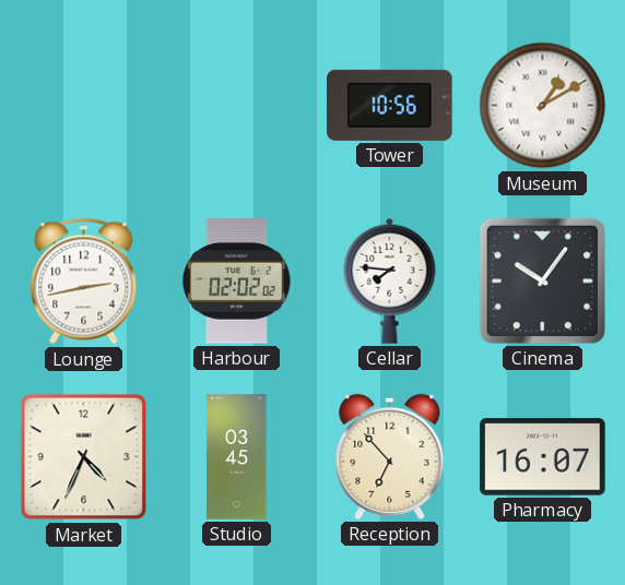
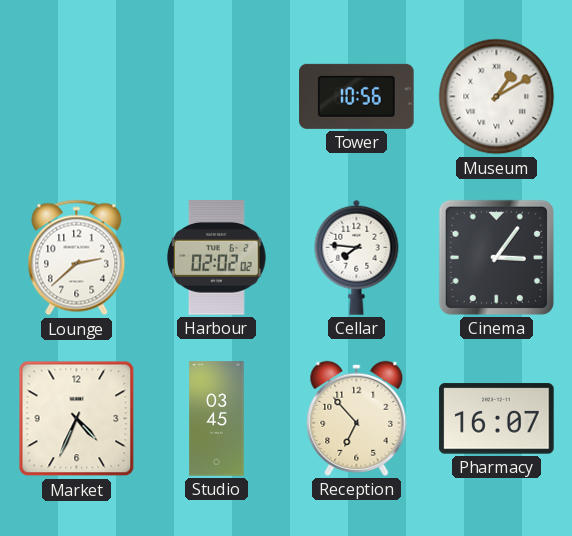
Lounge: 2:43 -> 2:38 (77, 258)
Cinema: 10:06 -> 3:06 (496, 257)
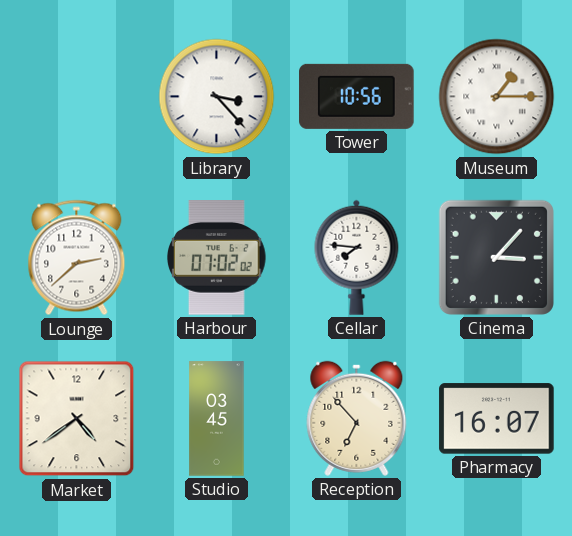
Library: none -> 3:23 (217, 97)
Museum: 1:10 -> 1:15 (497, 97)
Harbour: 02:02 -> 07:02 (217, 258)
Cinema: 3:06 -> 3:07 (496, 257)
Market: 4:34 -> 4:39 (77, 419)
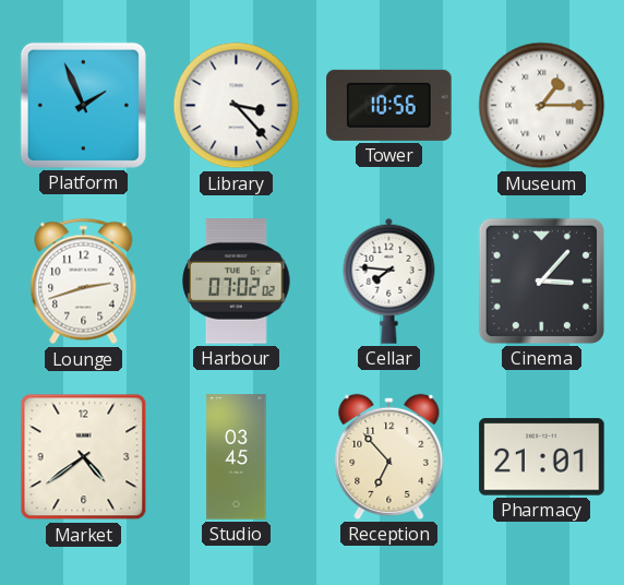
Platform: none -> 1:56 (83, 105)
Lounge: 2:38 -> 2:42 (84, 282)
Pharmacy: 16:07 -> 21:01 (542, 457)
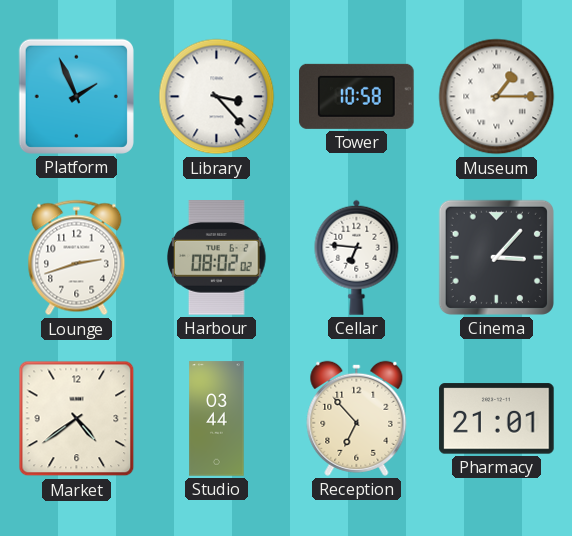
Tower: 10:56 -> 10:58 (357, 96)
Harbour: 07:02 -> 08:02 (217, 258)
Cellar: 7:46 -> 6:46 (357, 257)
Studio: 03:45 -> 03:44 (217, 419)
